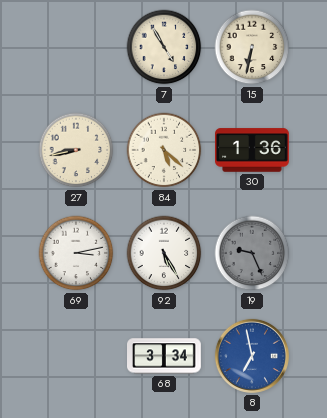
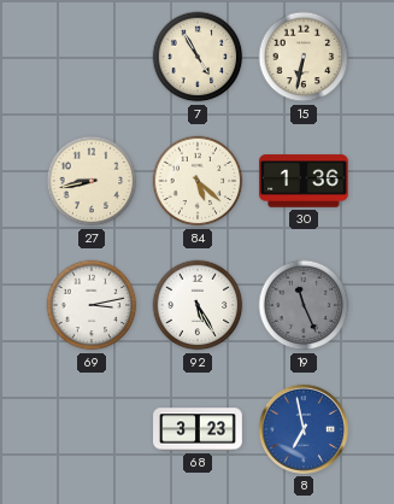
19: 9:26 -> 11:26 (304, 305)
68: 3:34 -> 3:23 (199, 429)
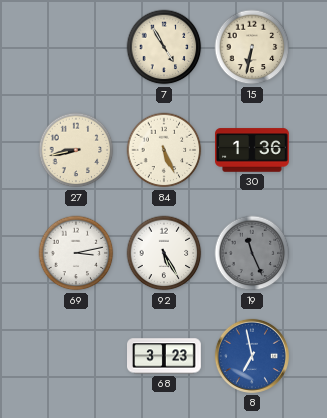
84: 5:22 -> 5:26 (164, 150)
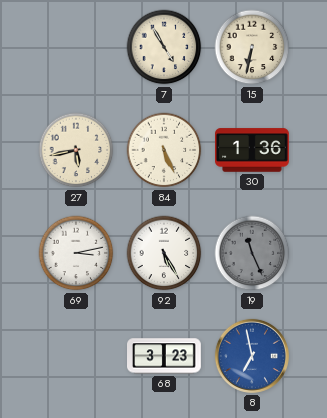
27: 8:43 -> 5:43 (76, 150)
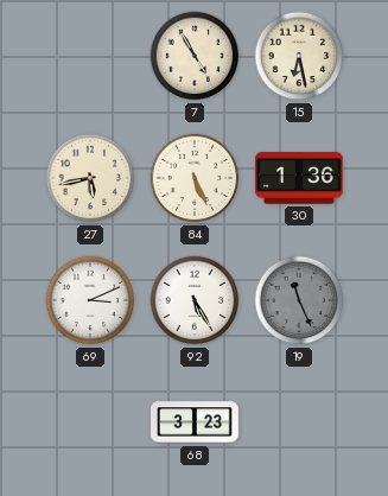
15: 6:32 -> 6:28 (299, 56)
69: 3:13 -> 3:11 (90, 300)
8: 6:58 -> none (252, 356)
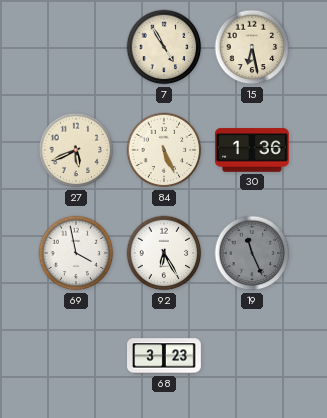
27: 5:43 -> 5:41 (76, 150)
69: 3:11 -> 3:58 (76, 253)
92: 5:25 -> 6:25 (164, 253)
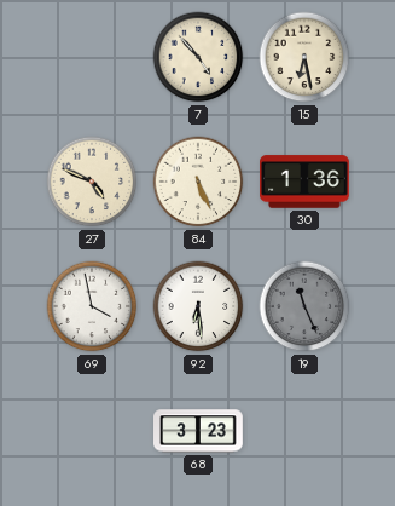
7: 4:55 -> 4:53 (198, 57)
27: 5:41 -> 4:49 (92, 182)
92: 6:25 -> 6:29 (198, 306)
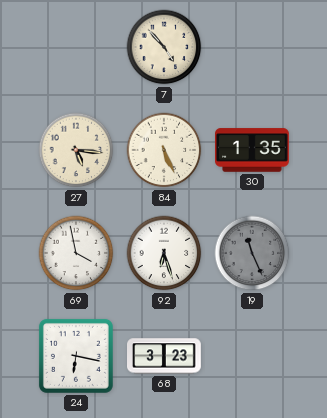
15: 6:28 -> none (304, 57)
27: 4:49 -> 5:16 (76, 150)
30: 1:36 -> 1:35 (252, 150)
92: 6:29 -> 6:27 (164, 253)
24: none -> 6:17 (76, 356)
